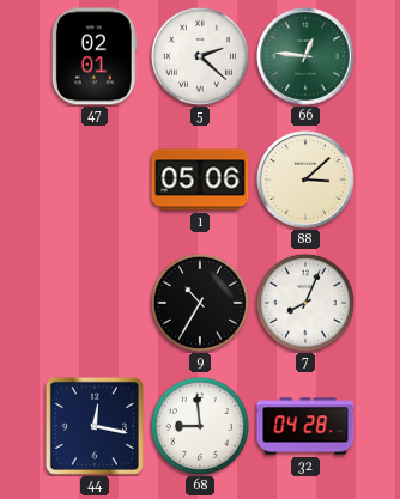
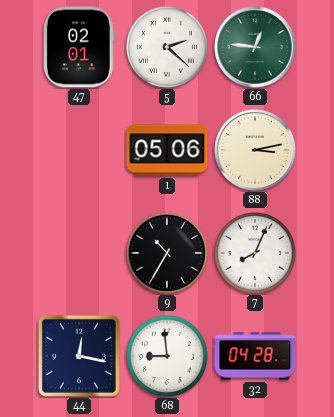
88: 3:08 -> 3:13 (256, 151)
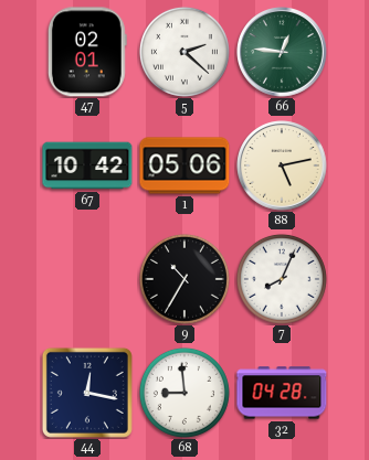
67: none -> 10:42 (87, 165)
88: 3:13 -> 5:13 (283, 167)
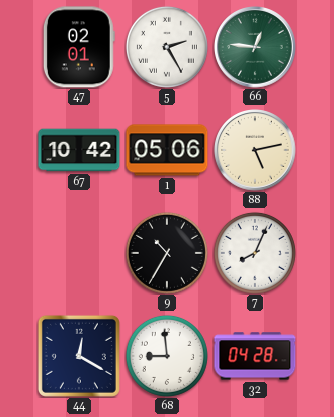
5: 2:22 -> 2:25 (167, 47)
44: 12:17 -> 12:20 (79, 356)
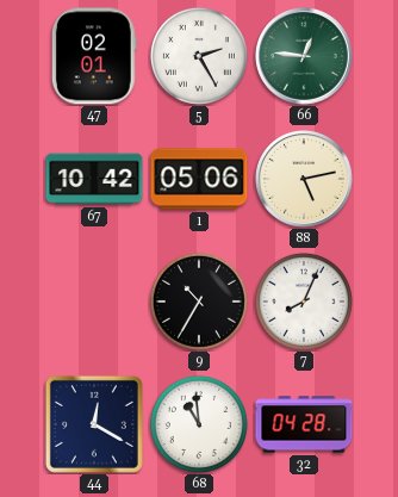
68: 8:59 -> 10:59 (199, 424)
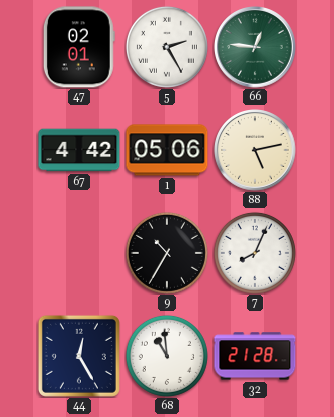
67: 10:42 -> 4:42 (79, 150)
44: 12:20 -> 12:25 (79, 356)
32: 04:28 -> 21:28 (255, 356)
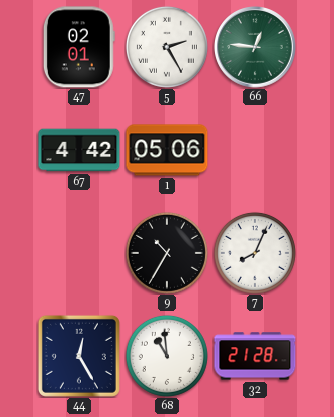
88: 5:13 -> none (256, 151)
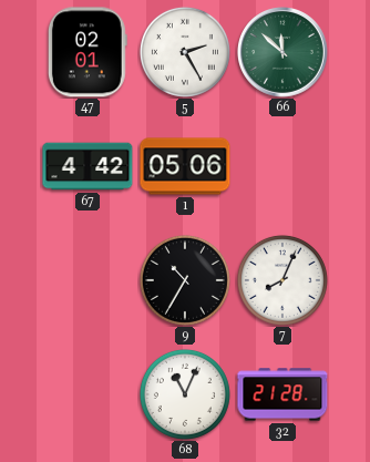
66: 12:46 -> 11:52 (284, 53)
44: 12:25 -> none (79, 356)
68: 10:59 -> 11:04 (185, 394)
